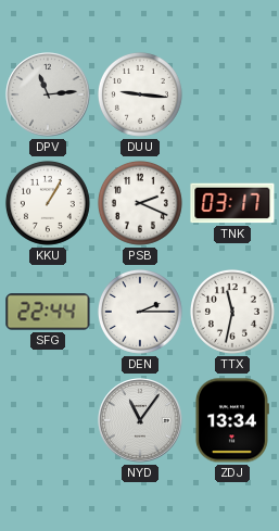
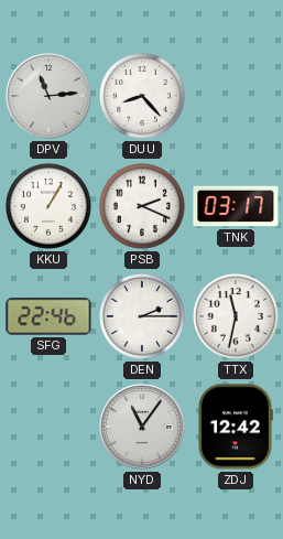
DUU: 9:16 -> 8:23 (142, 96)
SFG: 22:44 -> 22:46 (48, 316)
ZDJ: 13:34 -> 12:42 (235, 427)
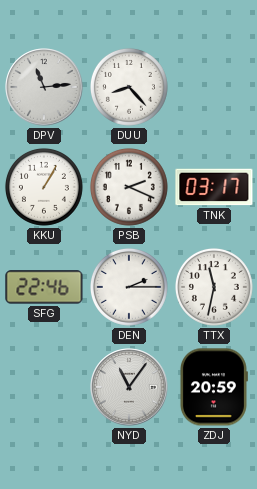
ZDJ: 12:42 -> 20:59 (213, 387)
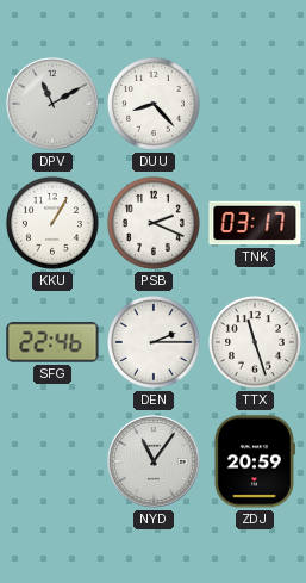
DPV: 11:14 -> 11:10 (52, 104)
TTX: 11:32 -> 11:27 (255, 342)
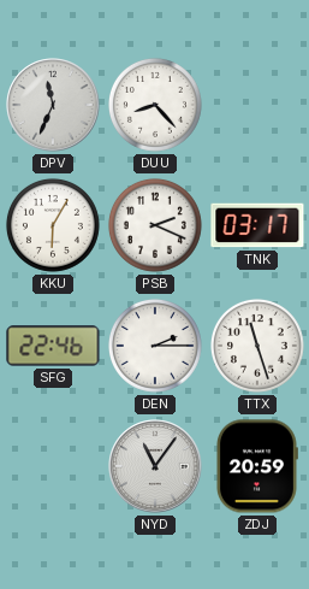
DPV: 11:10 -> 11:34 (53, 105)
KKU: 1:05 -> 6:05 (53, 225)
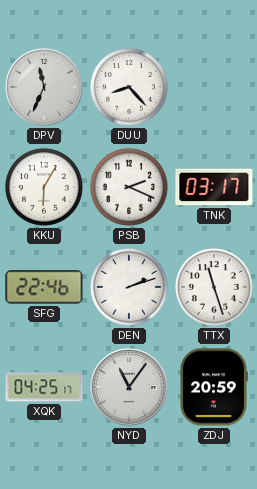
DEN: 2:15 -> 2:12 (129, 287)
XQK: none -> 04:25 (44, 387)
